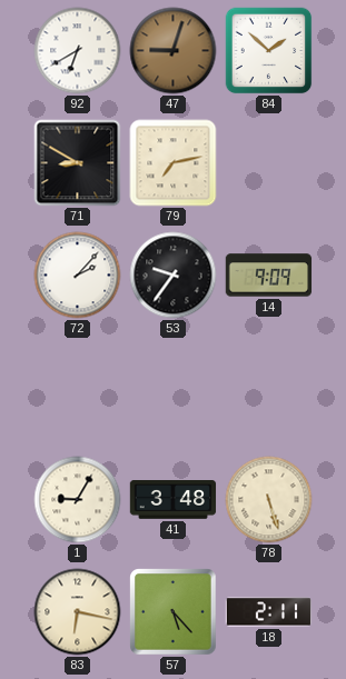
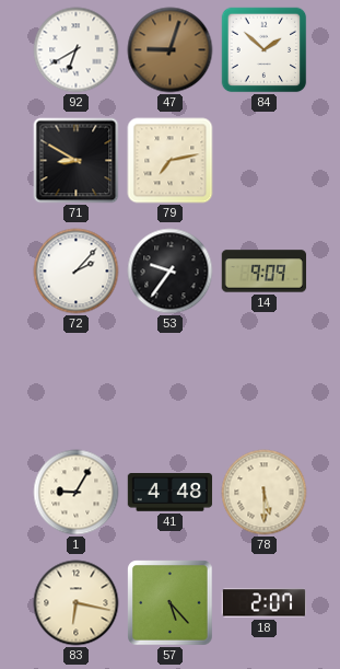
41: 3:48 -> 4:48 (171, 493)
78: 5:27 -> 5:30 (265, 493)
18: 2:11 -> 2:07 (265, 603)
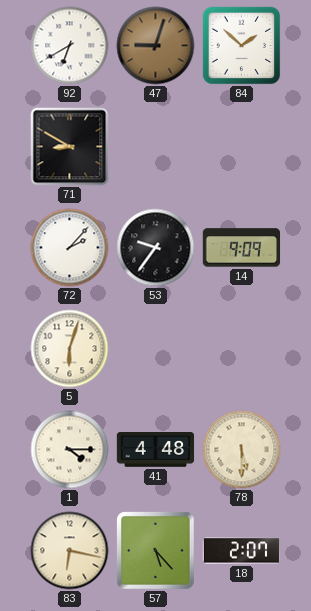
79: 7:13 -> none (171, 161)
5: none -> 6:03 (70, 349)
1: 9:05 -> 4:15 (70, 450)
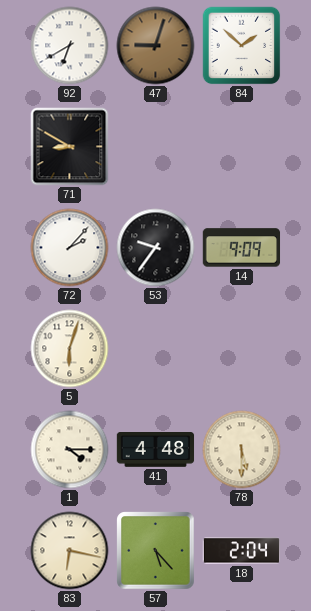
18: 2:07 -> 2:04 (242, 551)
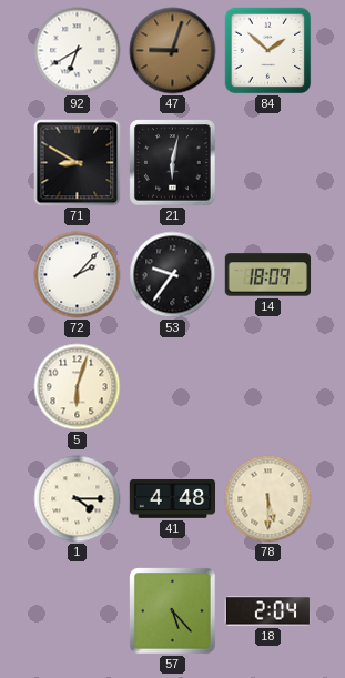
21: none -> 6:02 (173, 163)
14: 9:09 -> 18:09 (268, 275)
83: 6:17 -> none (70, 551)
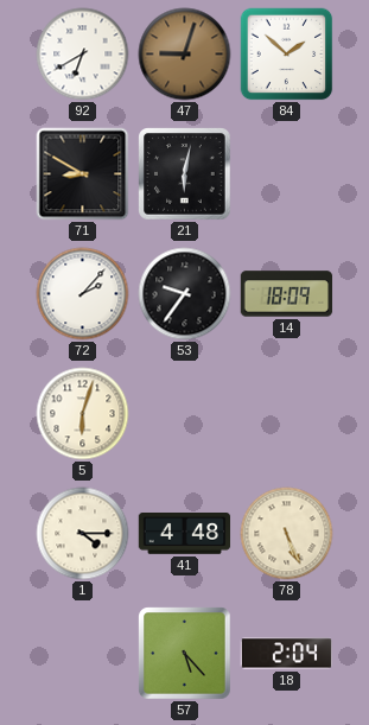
78: 5:30 -> 5:26 (287, 534)
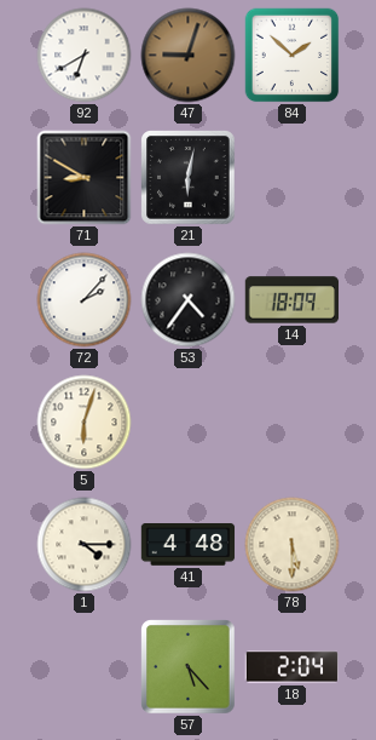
53: 9:36 -> 4:36 (189, 300)
78: 5:26 -> 5:30 (293, 545)
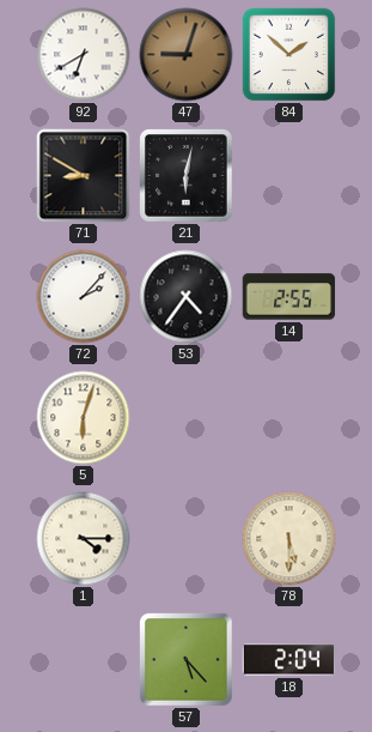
14: 18:09 -> 2:55 (289, 297)
41: 4:48 -> none (189, 545)
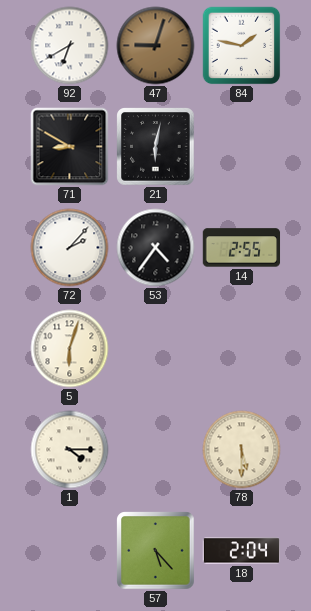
84: 1:52 -> 1:47 (242, 46)
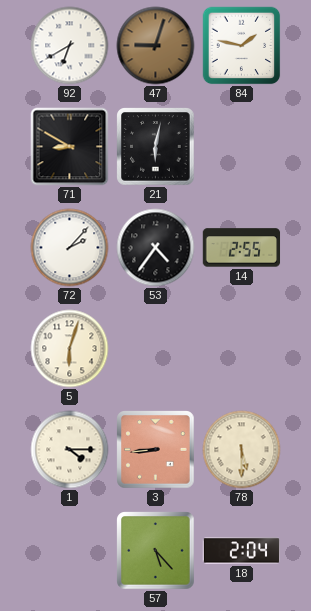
3: none -> 8:44 (156, 450)
